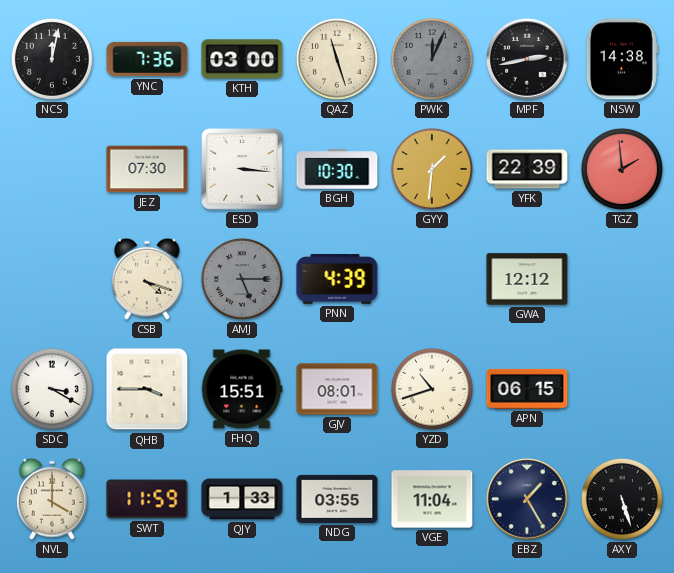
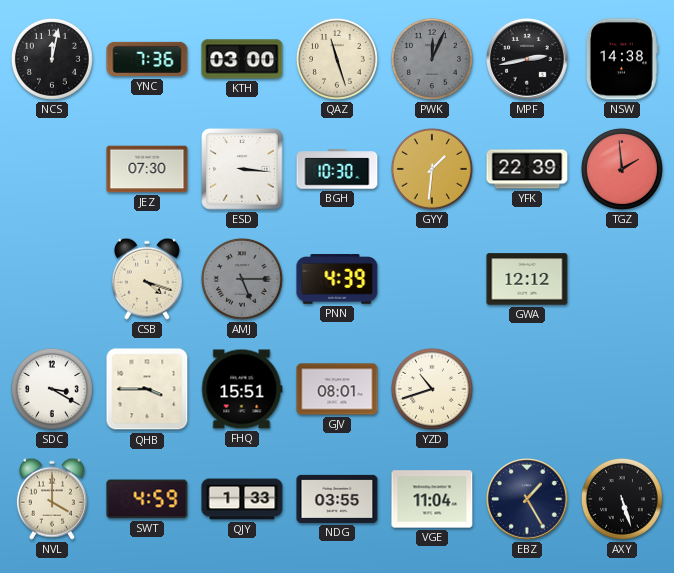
APN: 06:15 -> none (527, 389)
SWT: 11:59 -> 4:59 (147, 499)
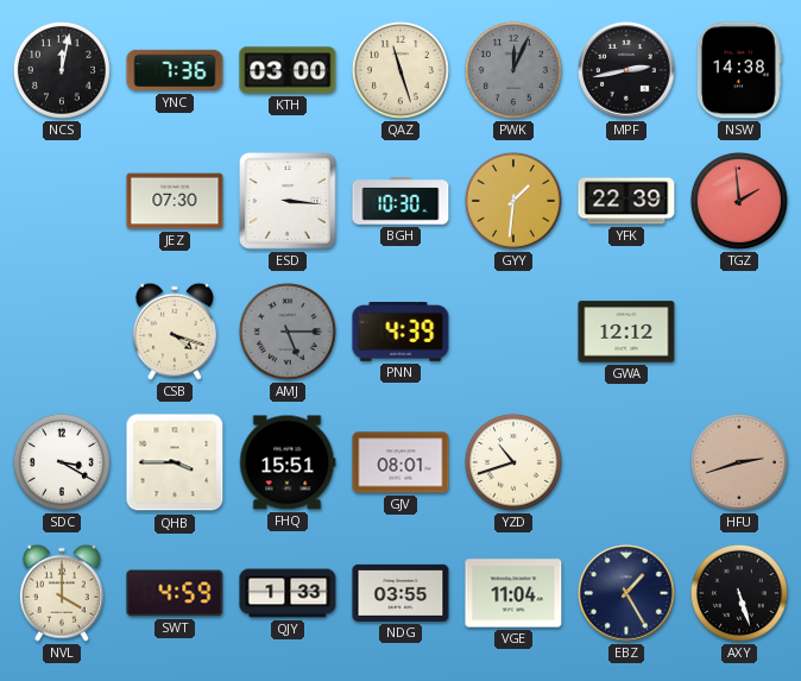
HFU: none -> 2:42 (739, 462)
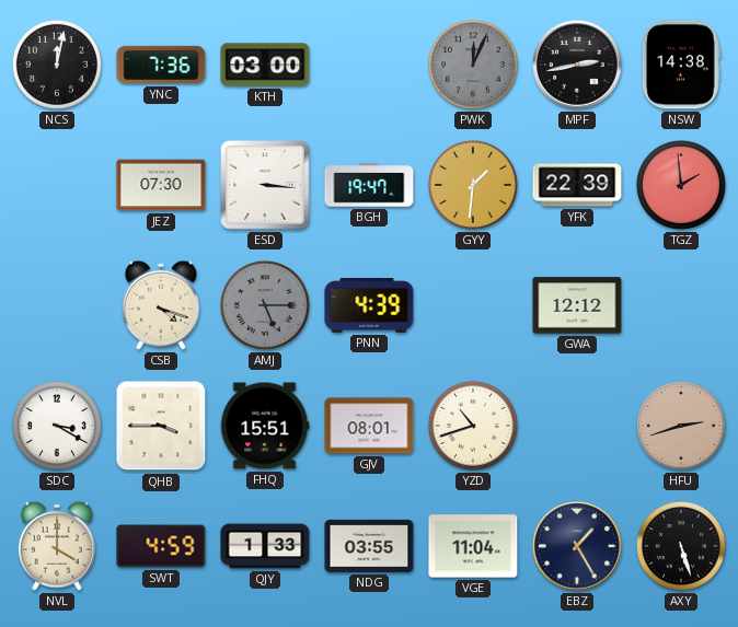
QAZ: 11:27 -> none (400, 70)
BGH: 10:30 -> 19:47 (369, 185)
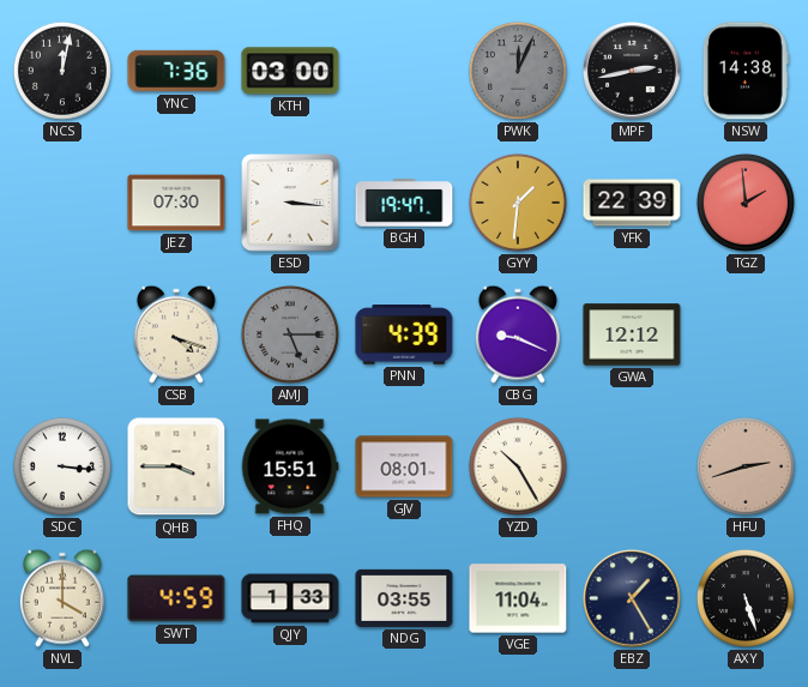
CBG: none -> 9:19 (518, 335)
SDC: 3:20 -> 3:16 (62, 466)
YZD: 10:42 -> 10:25 (518, 466)
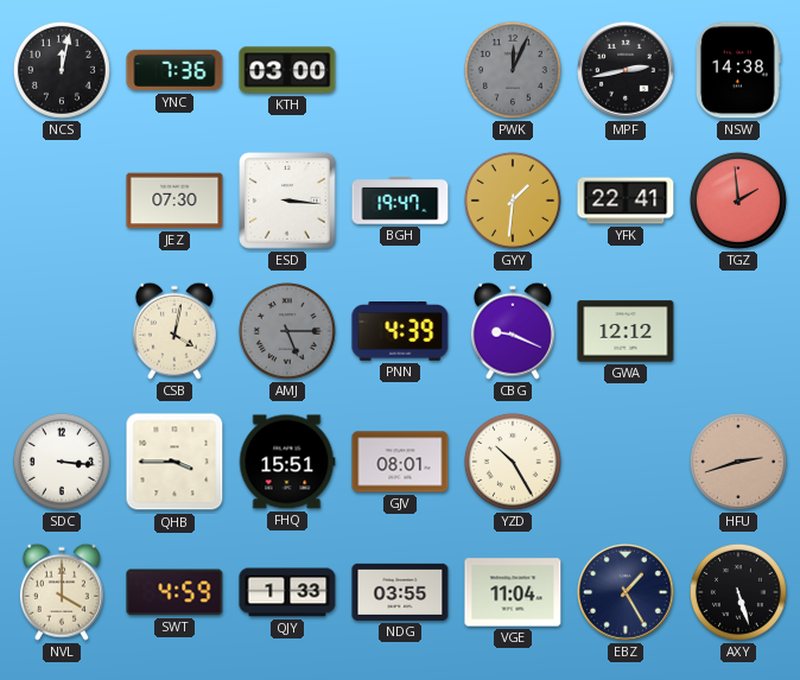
YFK: 22:39 -> 22:41 (626, 201)
CSB: 4:18 -> 4:02 (174, 331)
